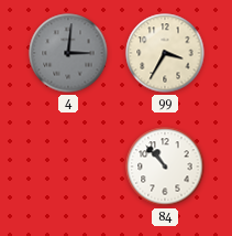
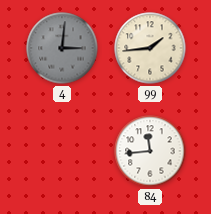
99: 3:35 -> 1:44 (150, 48)
84: 10:53 -> 11:44 (150, 151)
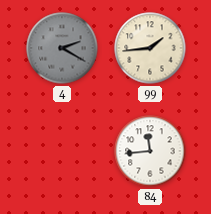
4: 3:01 -> 2:20 (62, 48)
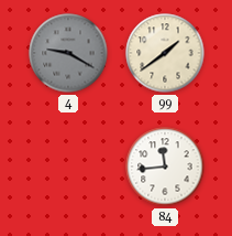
4: 2:20 -> 9:20 (68, 53)
99: 1:44 -> 1:39 (165, 53)
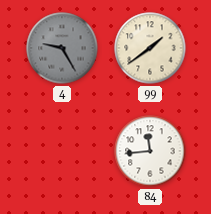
4: 9:20 -> 9:25 (62, 48)
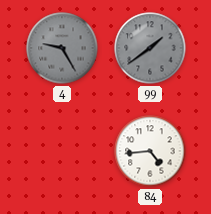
99 dial: cream -> grey (150, 48)
84: 11:44 -> 4:44 (150, 151)
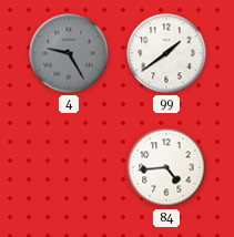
99 dial: grey -> white (166, 53)
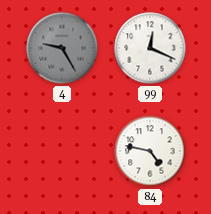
99: 1:39 -> 12:19 (150, 48)
84: 4:44 -> 4:47 (150, 151)
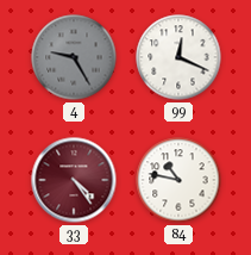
33: none -> 4:24 (74, 180)
84: 4:47 -> 10:47 (178, 180)
